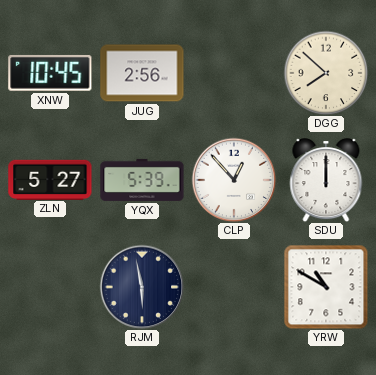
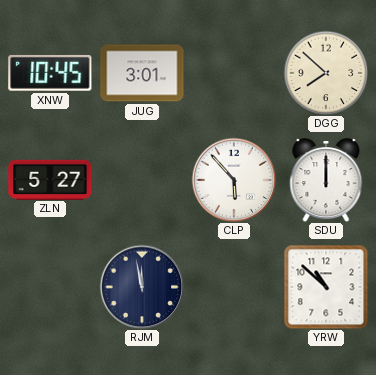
JUG: 2:56 -> 3:01 (142, 73)
YQX: 5:39 -> none (142, 180)
CLP: 12:53 -> 5:53 (234, 180)
RJM: 5:58 -> 11:58 (142, 287)
YRW: 10:50 -> 10:52 (326, 287)
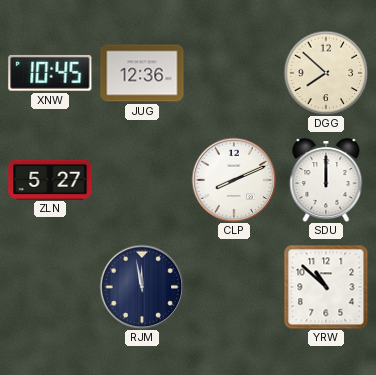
JUG: 3:01 -> 12:36 (142, 73)
CLP: 5:53 -> 8:11 (234, 180)
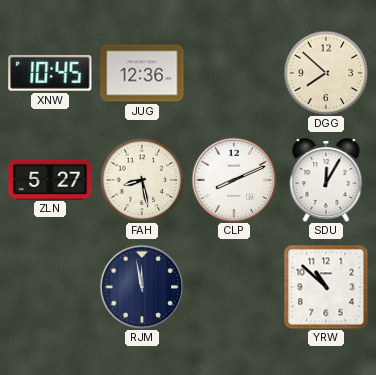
FAH: none -> 8:28 (142, 180)
SDU: 12:00 -> 12:05 (326, 180)
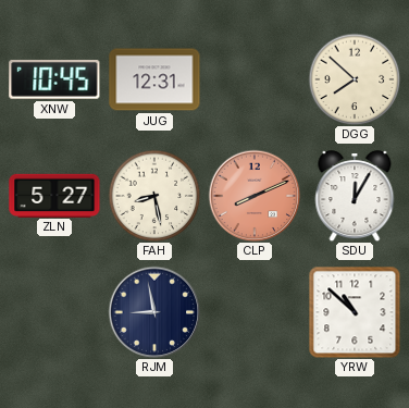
JUG: 12:36 -> 12:31 (154, 79)
CLP dial: white -> salmon (255, 196)
RJM: 11:58 -> 8:58 (154, 312)
